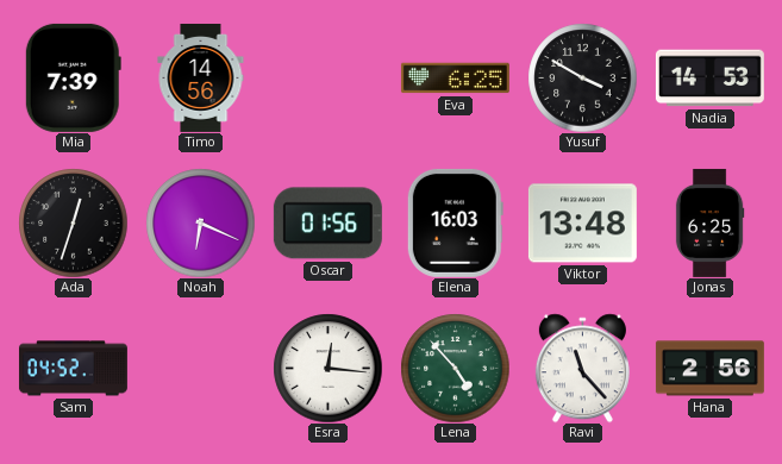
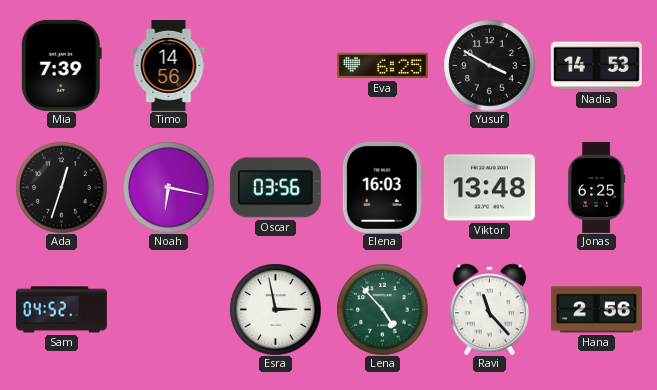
Noah: 6:19 -> 6:17 (168, 187)
Oscar: 01:56 -> 03:56 (275, 188)
Esra: 12:16 -> 2:58 (275, 309)
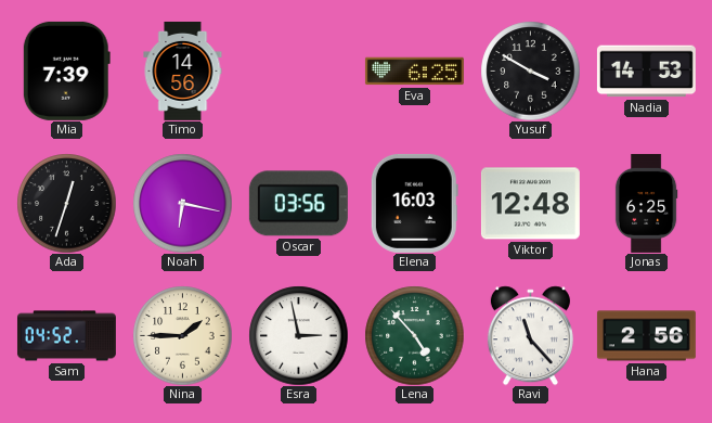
Viktor: 13:48 -> 12:48 (530, 204)
Nina: none -> 1:45 (182, 335)
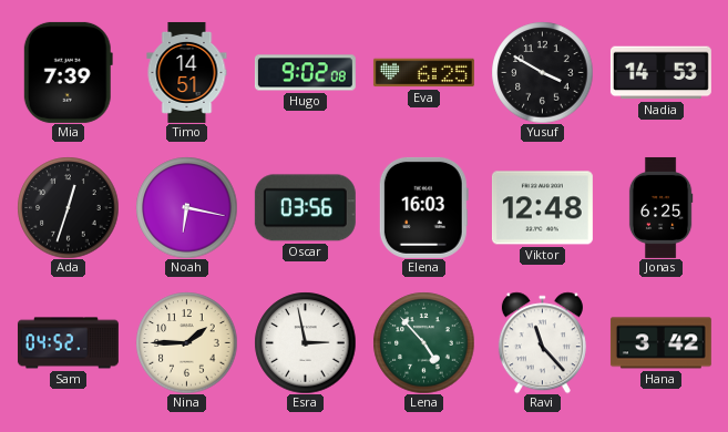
Timo: 14:56 -> 14:51 (187, 72)
Hugo: none -> 9:02 (305, 73)
Hana: 2:56 -> 3:42 (660, 343)
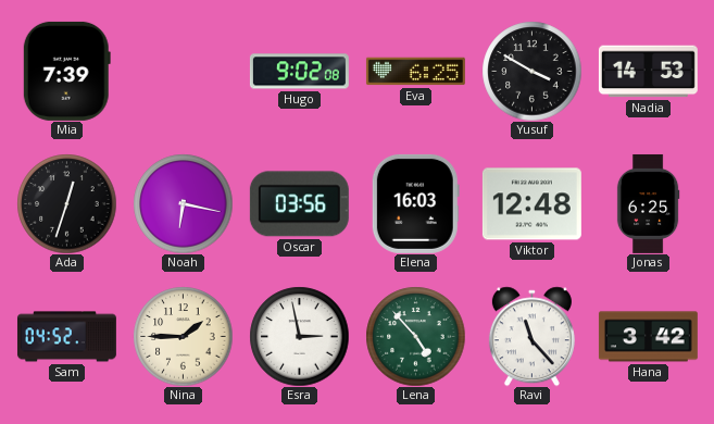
Timo: 14:51 -> none (187, 72)
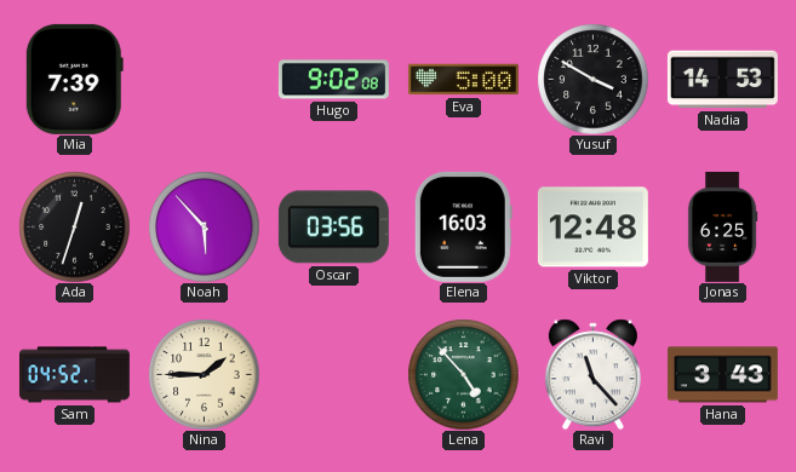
Eva: 6:25 -> 5:00 (463, 80)
Noah: 6:17 -> 5:53 (204, 226)
Esra: 2:58 -> none (299, 336)
Hana: 3:42 -> 3:43 (722, 375)
